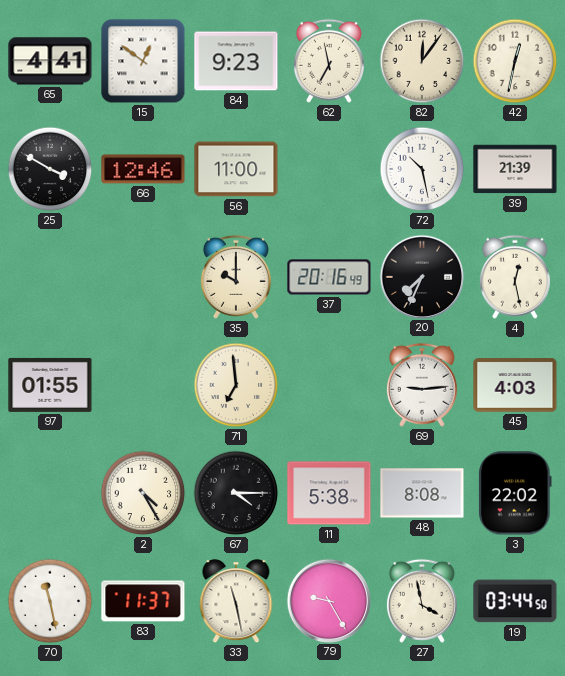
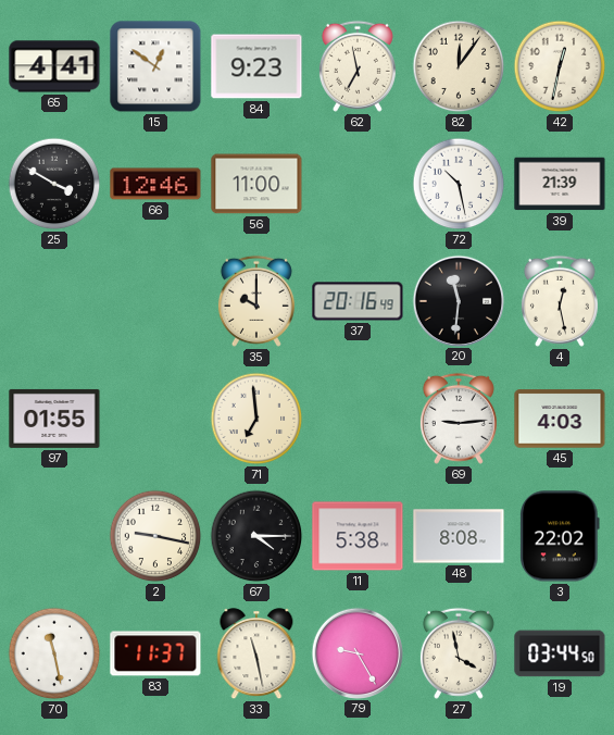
20: 7:34 -> 11:31 (458, 300)
2: 4:25 -> 9:17 (155, 536)
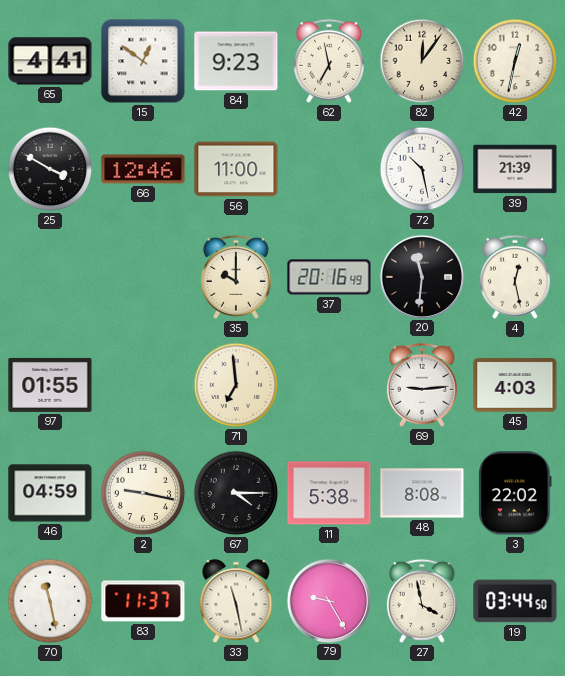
46: none -> 04:59 (50, 493)
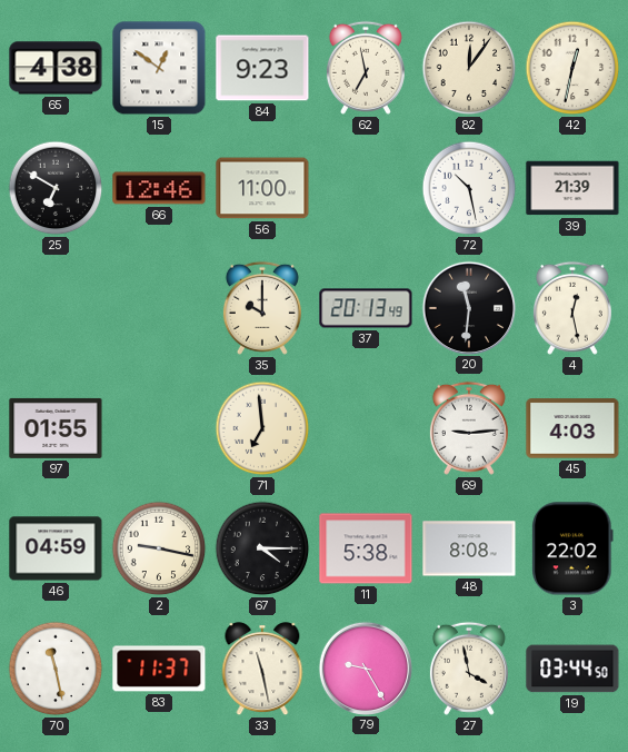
65: 4:41 -> 4:38 (56, 68)
25: 3:50 -> 6:50 (56, 188)
37: 20:16 -> 20:13 (366, 308)
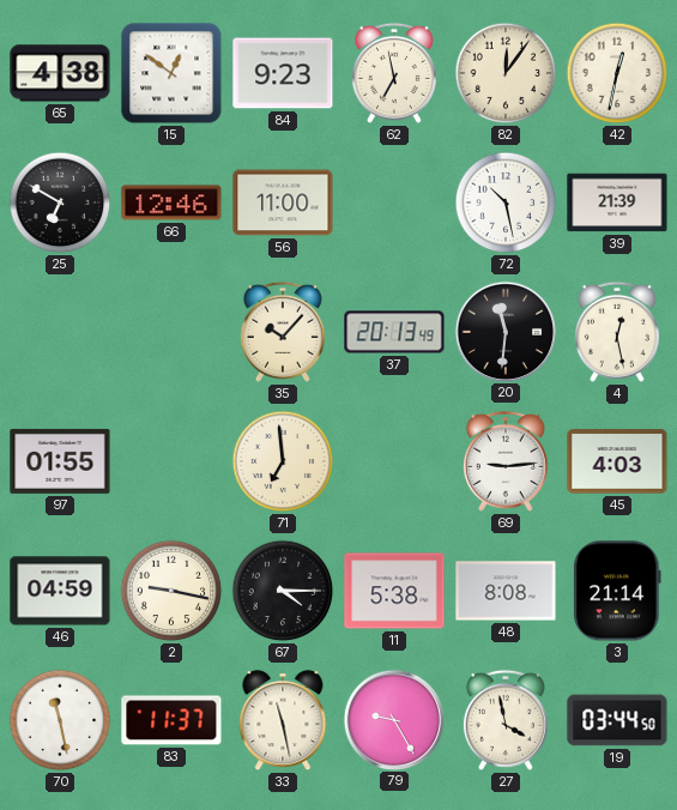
35: 10:00 -> 10:07 (283, 332)
3: 22:02 -> 21:14 (618, 591)
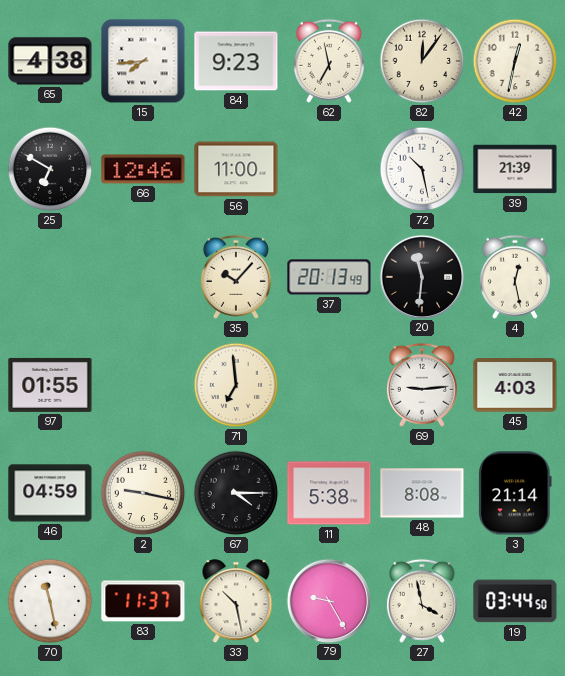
15: 12:51 -> 7:44 (143, 61)
33: 11:28 -> 10:28 (236, 602)
